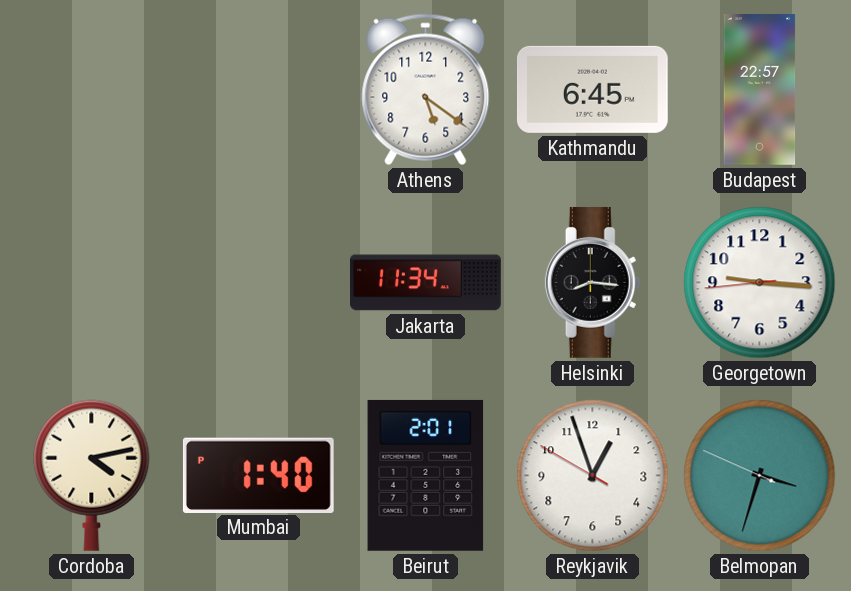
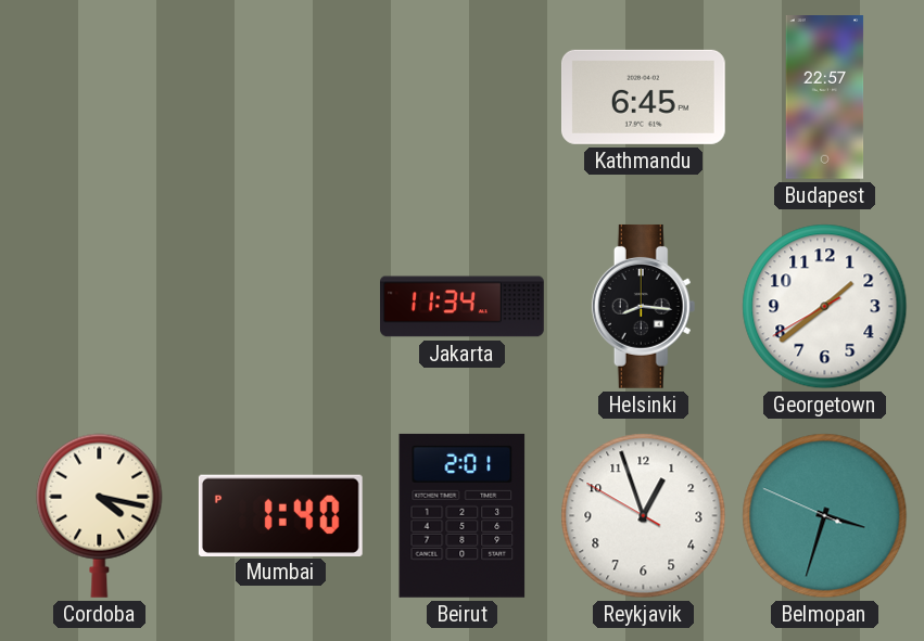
Athens: 5:21 -> none (426, 90)
Georgetown: 9:15 -> 1:38 (825, 307)
Cordoba: 4:13 -> 4:17 (100, 515)
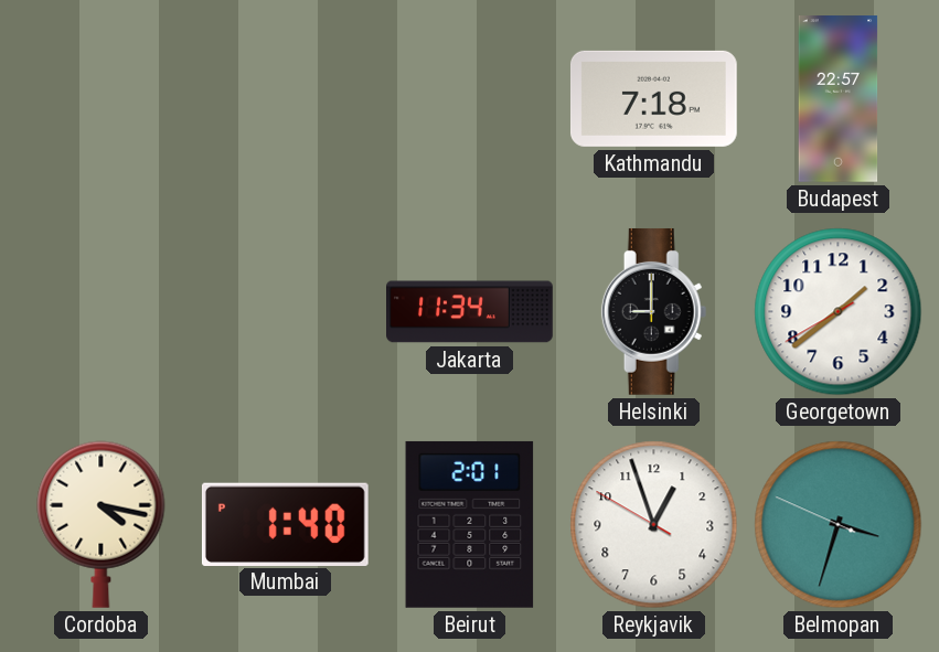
Kathmandu: 6:45 -> 7:18 (653, 98)
Helsinki: 8:16 -> 9:00 (654, 311)
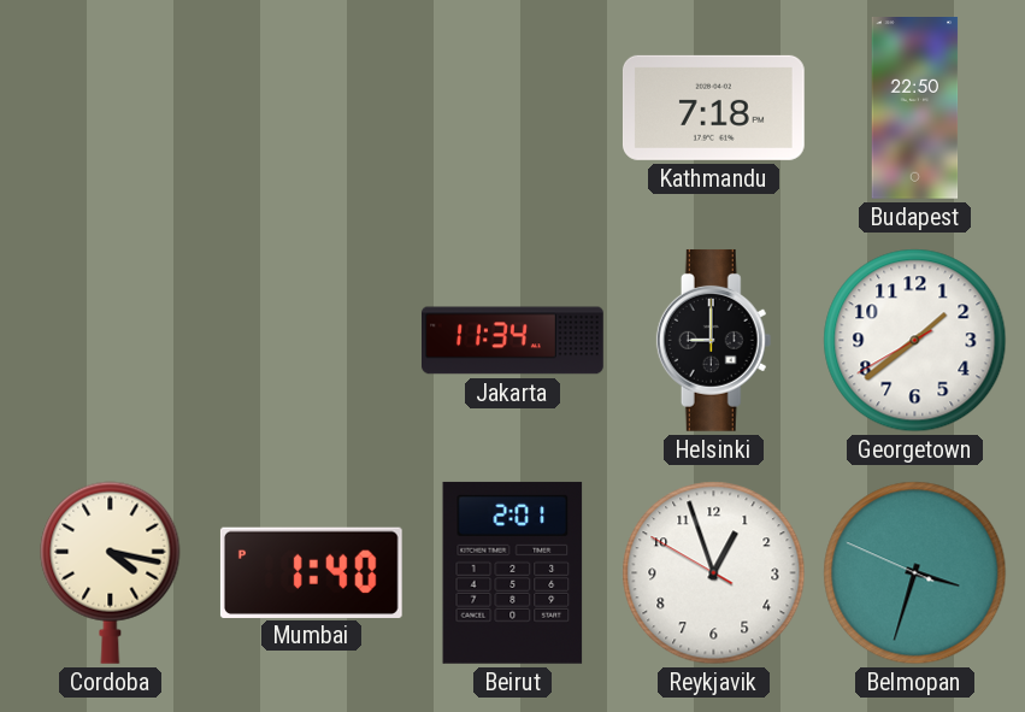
Budapest: 22:57 -> 22:50 (915, 108)
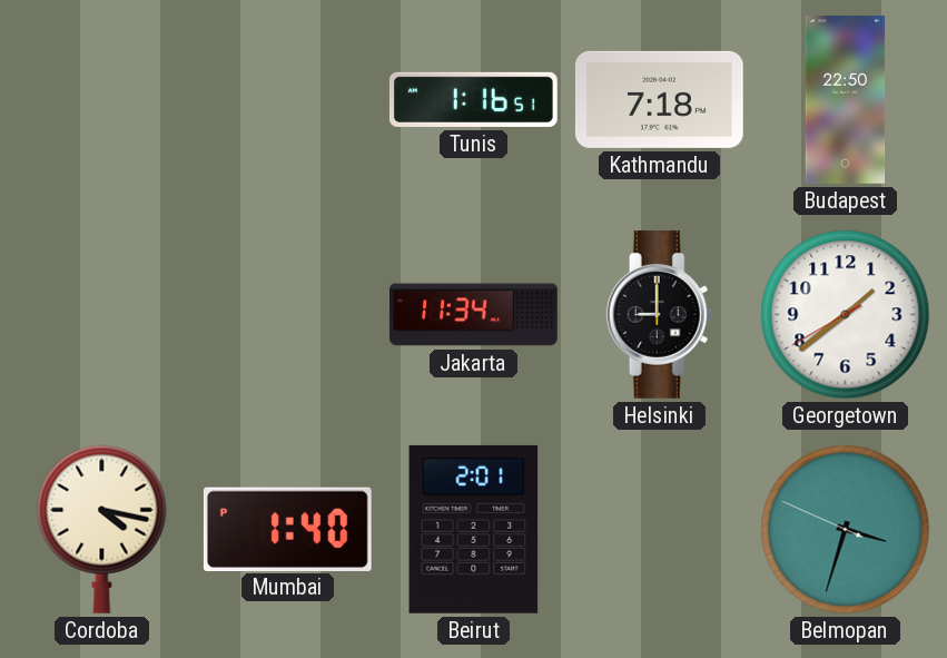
Tunis: none -> 1:16 (473, 99)
Reykjavik: 12:56 -> none (714, 573)
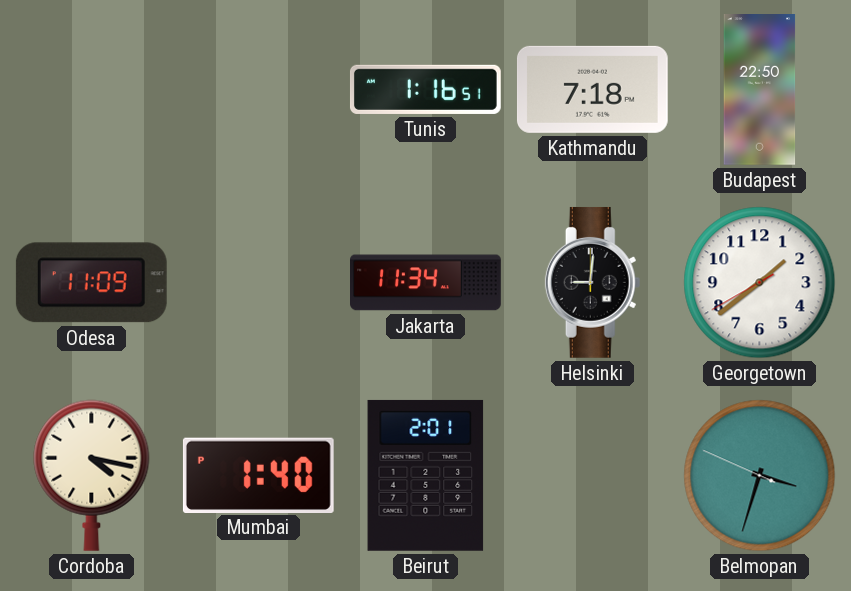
Odesa: none -> 11:09 (91, 283)
Helsinki: 9:00 -> 9:01 (593, 282)
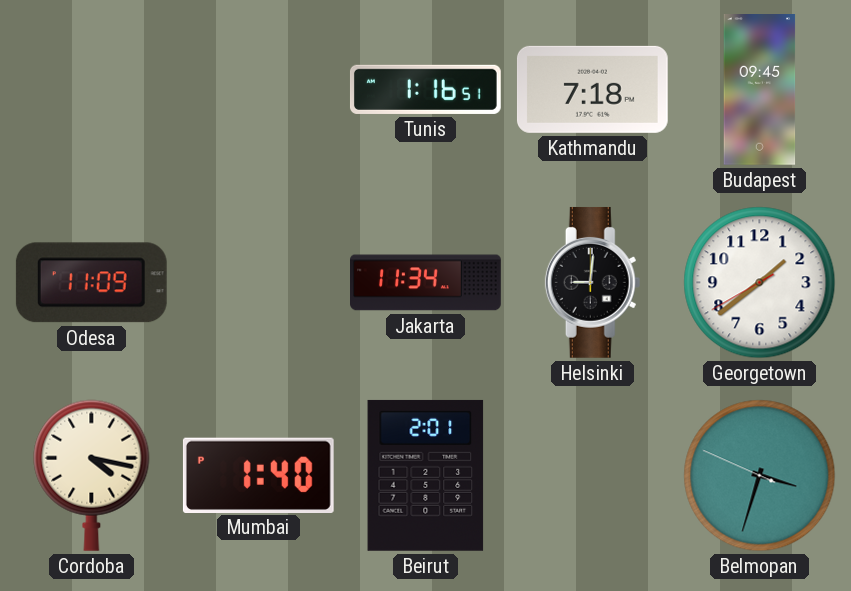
Budapest: 22:50 -> 09:45 (760, 90)
